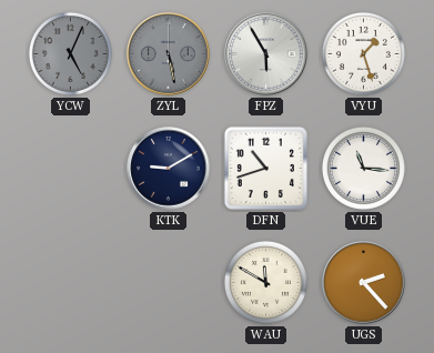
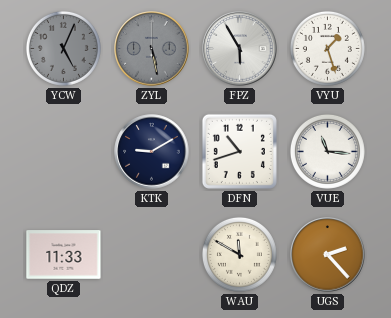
QDZ: none -> 11:33 (64, 255)
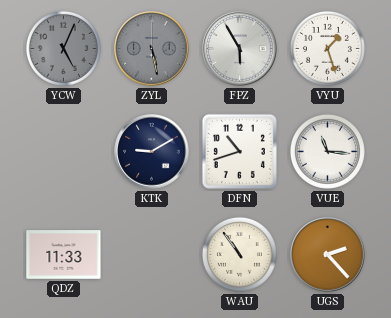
WAU: 11:50 -> 10:54 (239, 254)
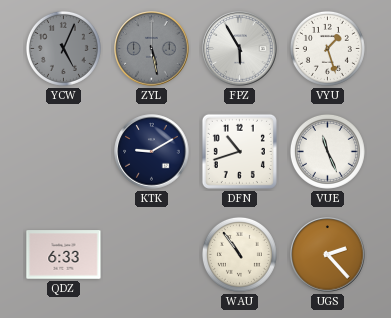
VUE: 11:16 -> 11:26 (327, 151)
QDZ: 11:33 -> 6:33 (64, 255)
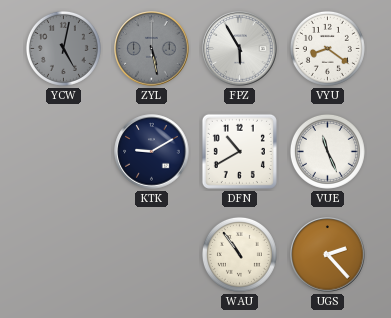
YCW: 5:04 -> 5:02 (63, 48)
VYU: 1:27 -> 8:21 (327, 48)
DFN: 10:42 -> 10:40 (239, 151)
QDZ: 6:33 -> none (64, 255)
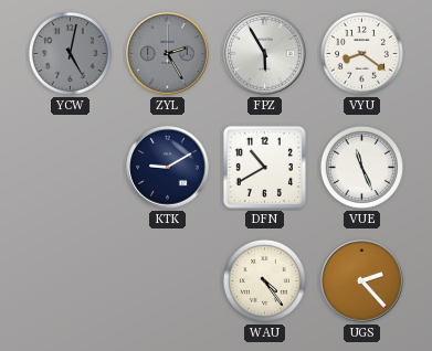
ZYL: 5:28 -> 2:25 (168, 54)
WAU: 10:54 -> 4:24 (264, 280)
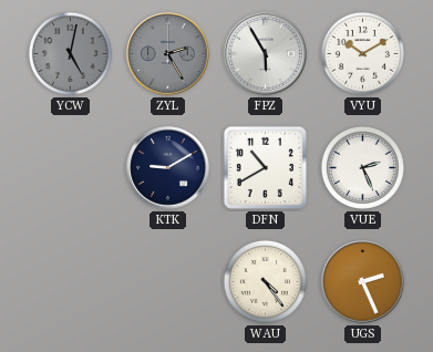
VYU: 8:21 -> 10:10 (362, 53)
VUE: 11:26 -> 2:26 (362, 167)
UGS: 2:23 -> 2:26 (363, 282)
